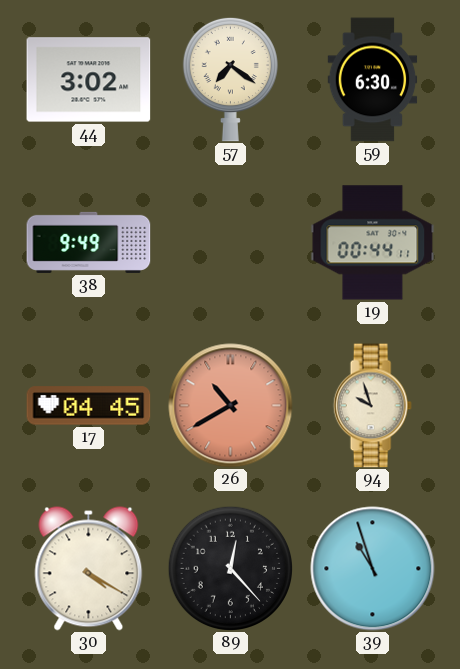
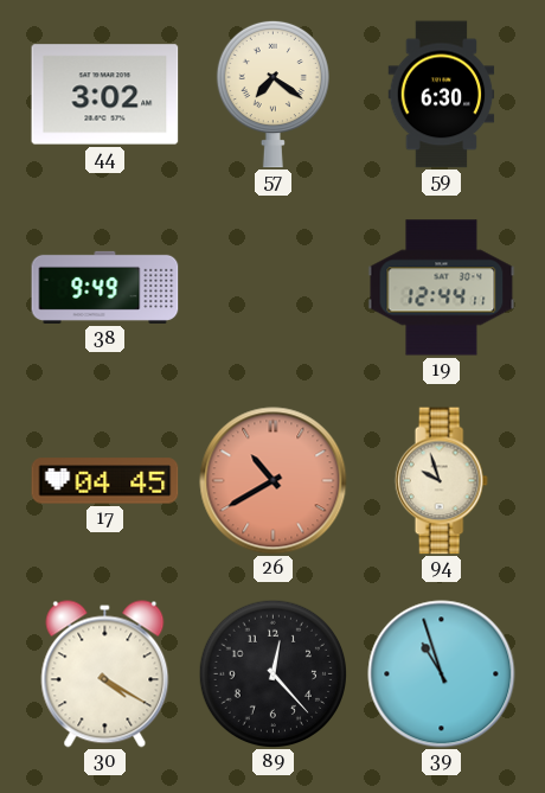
19: 00:44 -> 12:44 (442, 288)
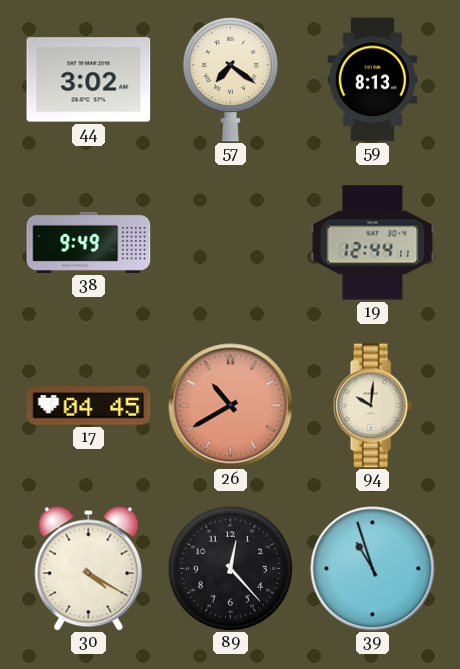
59: 6:30 -> 8:13 (373, 80)
94: 9:57 -> 10:01 (372, 406)
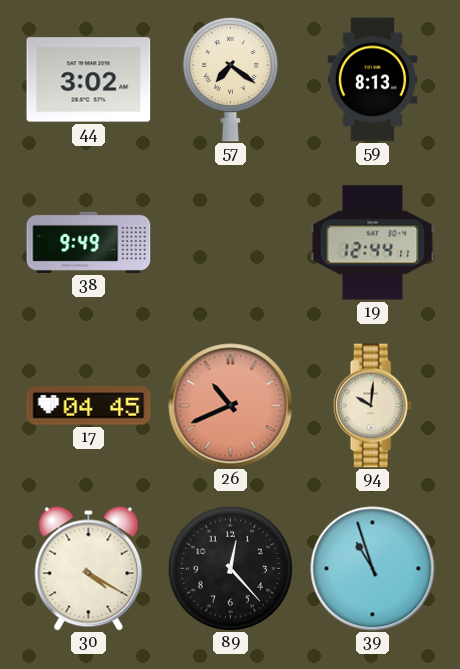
26: 10:40 -> 10:41 (231, 406)
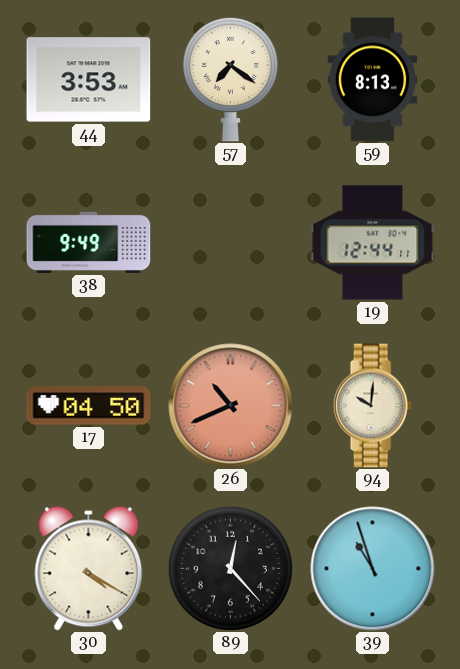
44: 3:02 -> 3:53 (89, 80)
17: 04:45 -> 04:50 (89, 406)
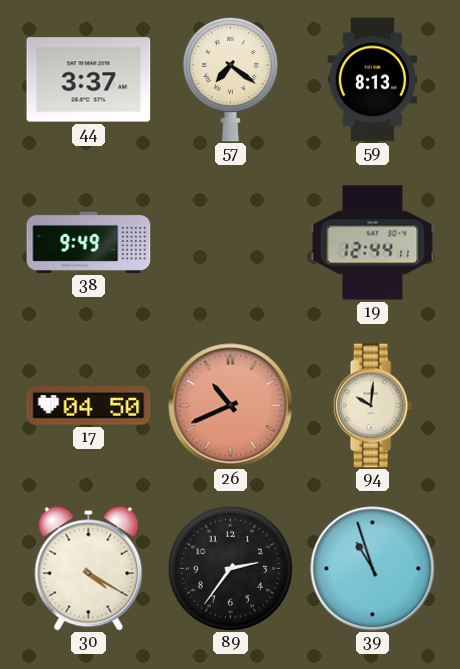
44: 3:53 -> 3:37 (89, 80)
89: 12:23 -> 2:36 (230, 568)
